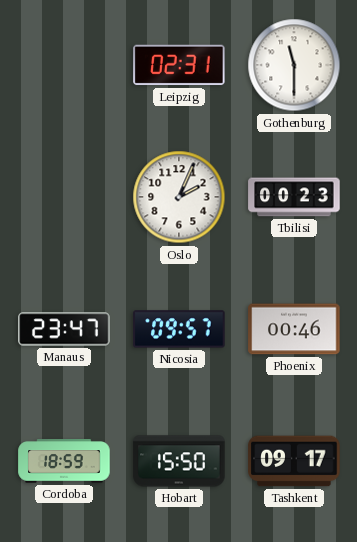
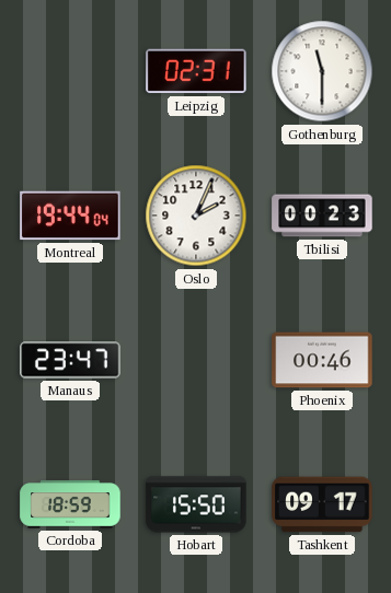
Montreal: none -> 19:44 (70, 216)
Nicosia: 09:57 -> none (179, 329)
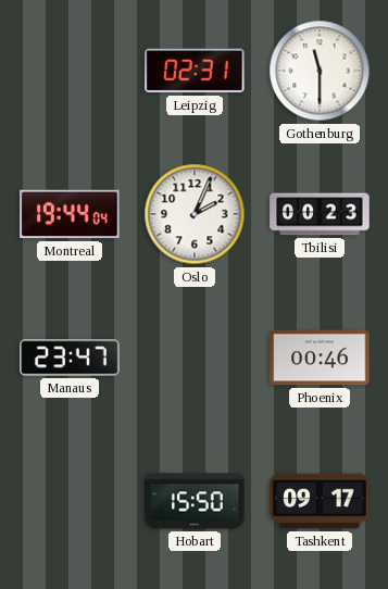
Cordoba: 18:59 -> none (70, 504)
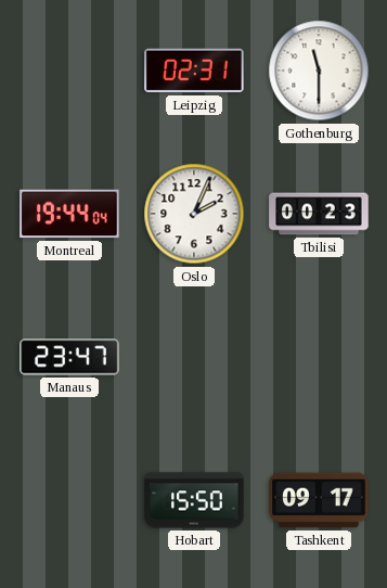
Phoenix: 00:46 -> none (320, 358)
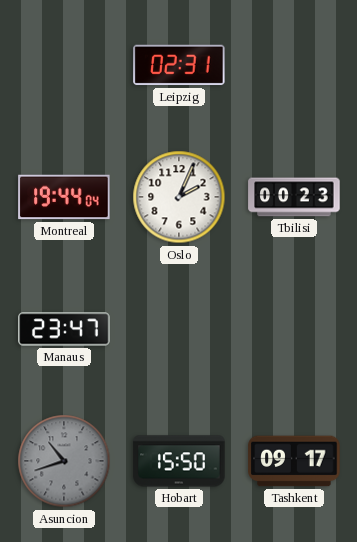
Gothenburg: 11:30 -> none (319, 71)
Asuncion: none -> 10:42 (64, 461)
